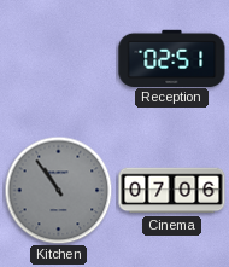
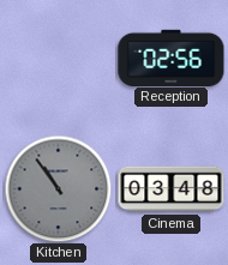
Reception: 02:51 -> 02:56 (172, 58)
Cinema: 07:06 -> 03:48 (172, 189)
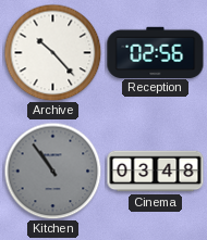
Archive: none -> 10:23 (52, 52)
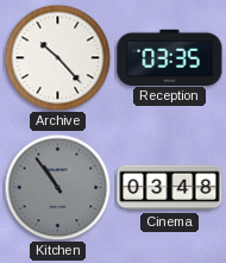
Reception: 02:56 -> 03:35 (170, 57)
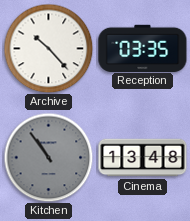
Cinema: 03:48 -> 13:48 (143, 158)
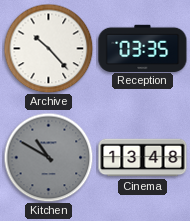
Kitchen: 10:54 -> 10:50 (48, 157)
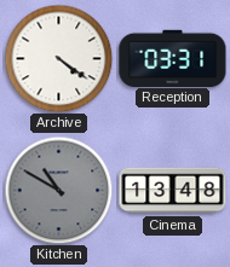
Archive: 10:23 -> 4:21 (58, 58)
Reception: 03:35 -> 03:31 (173, 58)
